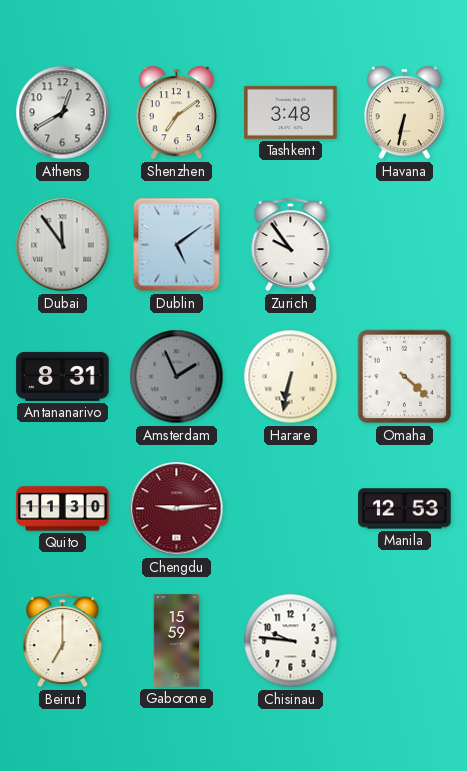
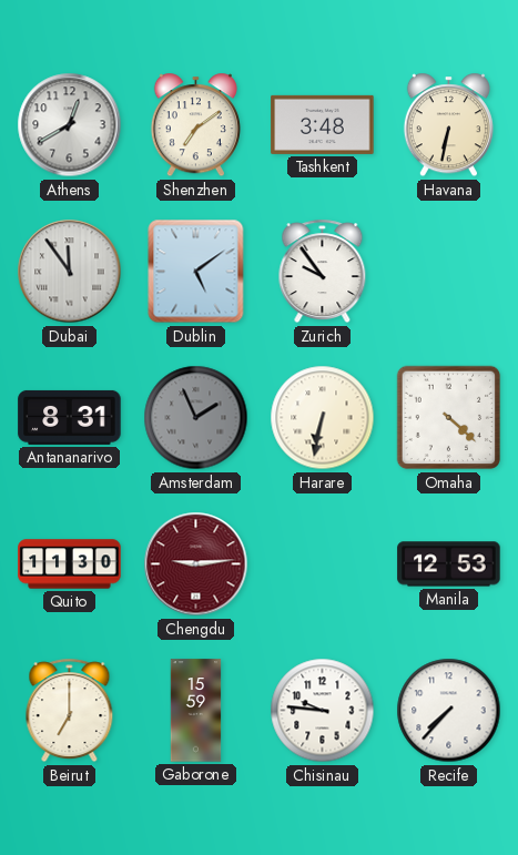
Recife: none -> 7:37 (449, 711)
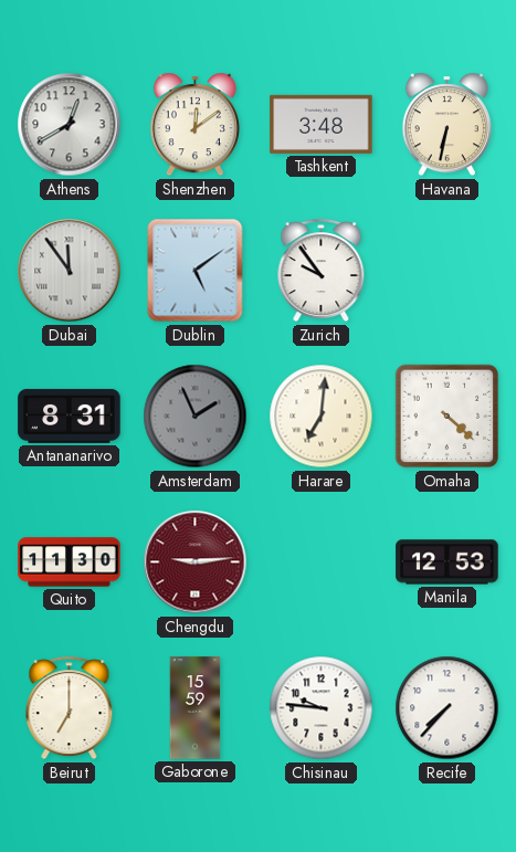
Shenzhen: 7:09 -> 12:09 (194, 125)
Harare: 6:32 -> 7:01 (322, 417)
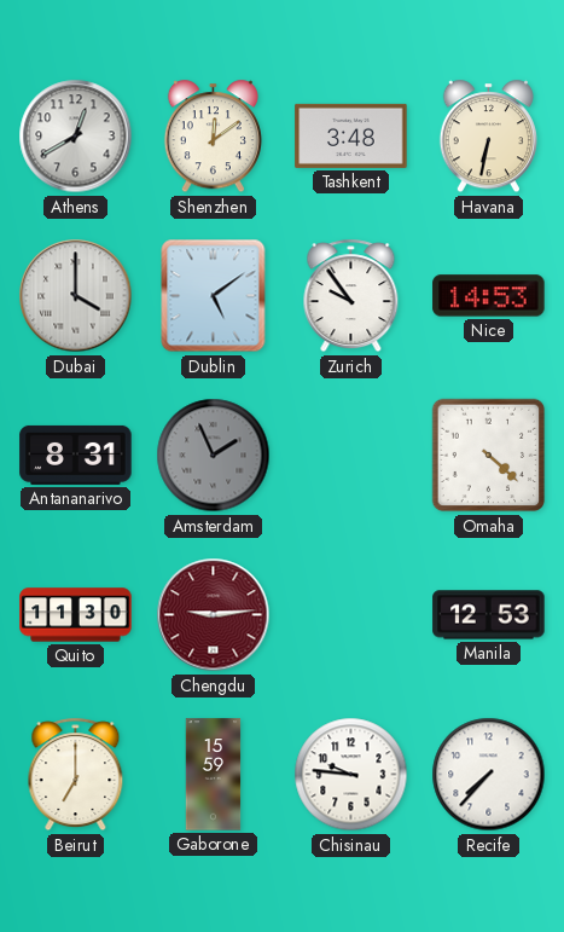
Dubai: 11:54 -> 4:00 (76, 296)
Nice: none -> 14:53 (489, 296)
Harare: 7:01 -> none (322, 417)
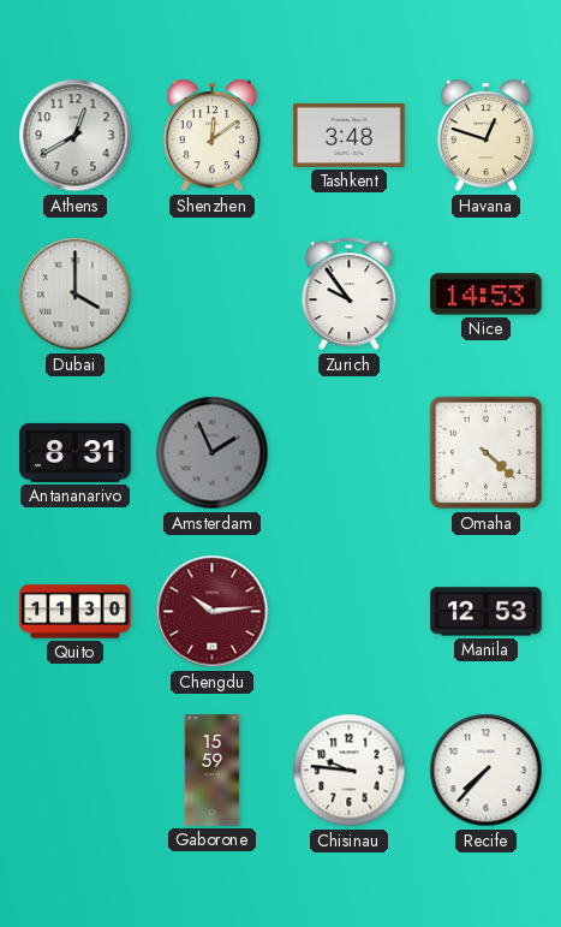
Havana: 6:32 -> 12:48 (485, 136)
Dublin: 5:09 -> none (214, 296)
Chengdu: 9:14 -> 10:14 (213, 612)
Beirut: 7:00 -> none (76, 775)
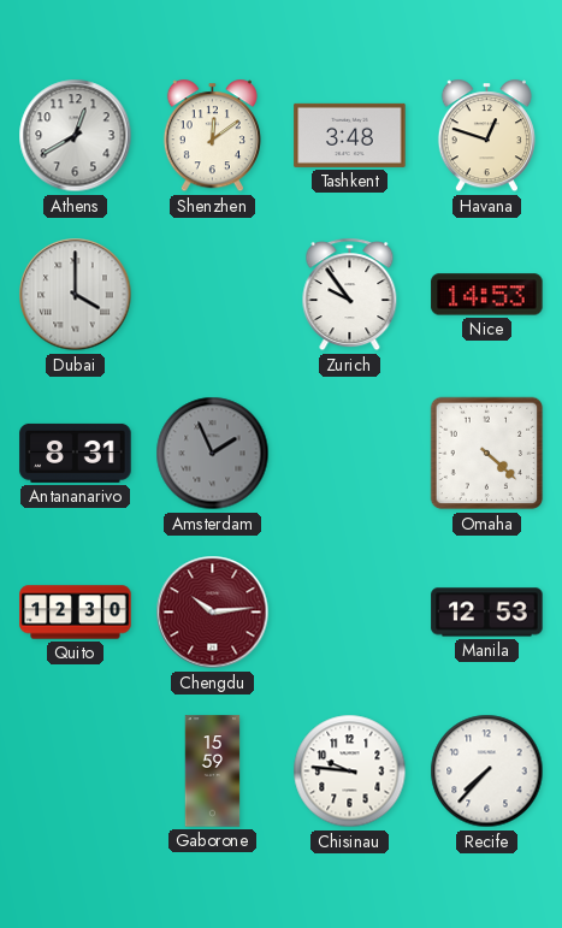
Quito: 11:30 -> 12:30 (76, 613)
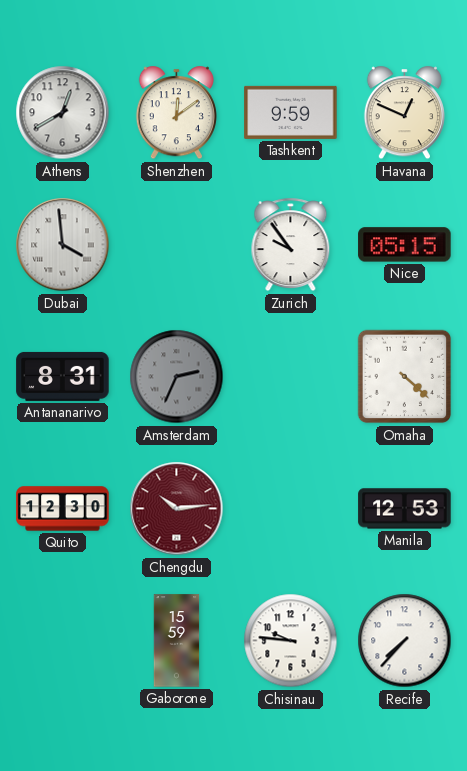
Tashkent: 3:48 -> 9:59 (291, 112)
Havana: 12:48 -> 12:49 (404, 113)
Dubai: 4:00 -> 3:59 (63, 245)
Nice: 14:53 -> 05:15 (405, 245)
Amsterdam: 1:56 -> 2:34 (177, 377)
